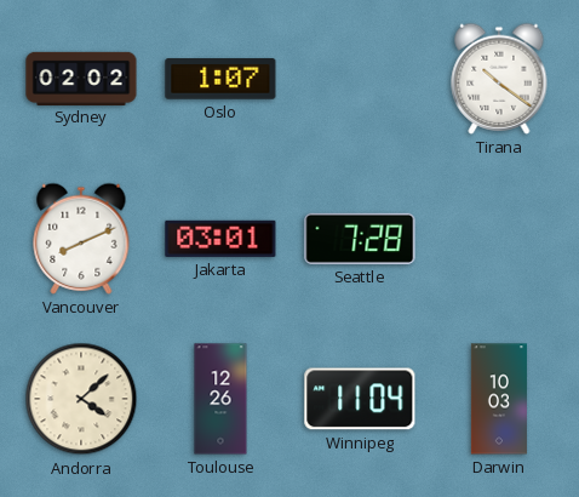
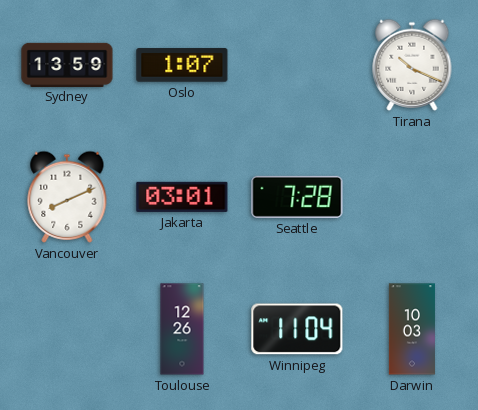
Sydney: 02:02 -> 13:59 (67, 64)
Tirana: 10:21 -> 10:19 (412, 65)
Andorra: 4:08 -> none (81, 399)
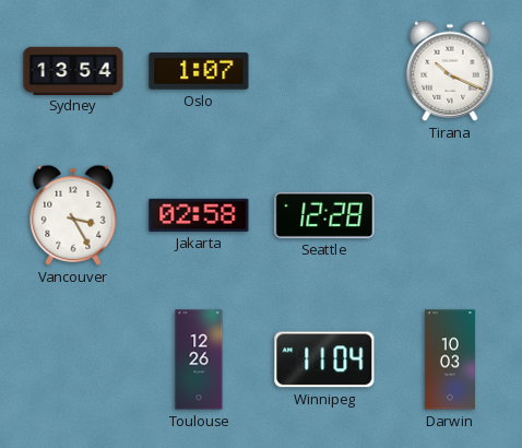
Sydney: 13:59 -> 13:54 (73, 70)
Vancouver: 8:11 -> 3:25 (73, 215)
Jakarta: 03:01 -> 02:58 (199, 215)
Seattle: 7:28 -> 12:28 (324, 215)
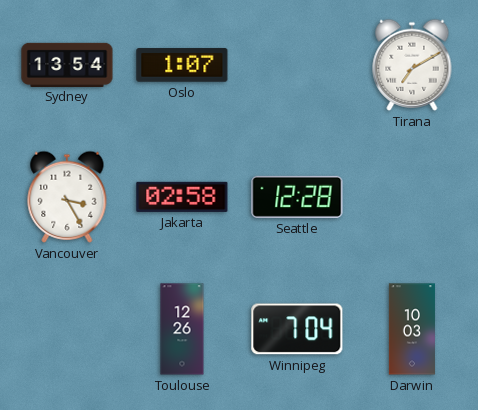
Tirana: 10:19 -> 7:10 (412, 65)
Winnipeg: 11:04 -> 7:04 (297, 329)
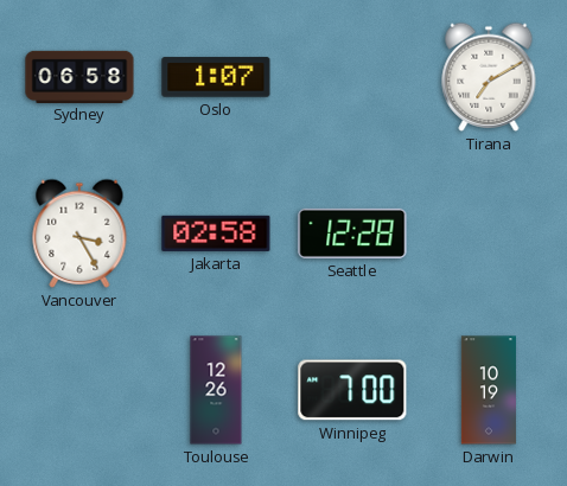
Sydney: 13:54 -> 06:58 (79, 76)
Winnipeg: 7:04 -> 7:00 (352, 390)
Darwin: 10:03 -> 10:19 (489, 390)
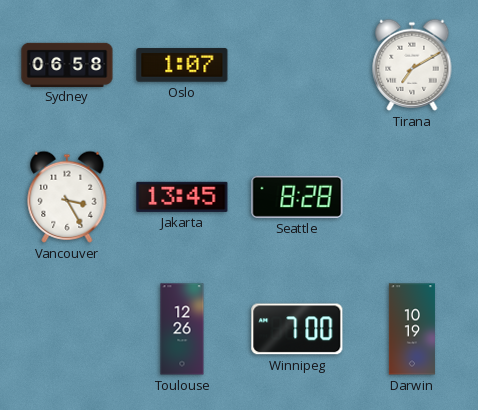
Jakarta: 02:58 -> 13:45 (182, 197)
Seattle: 12:28 -> 8:28 (297, 197)
